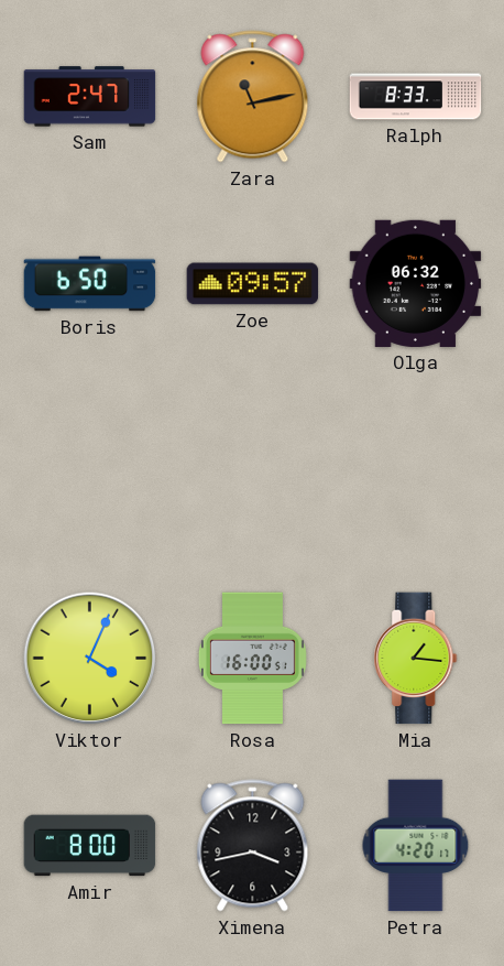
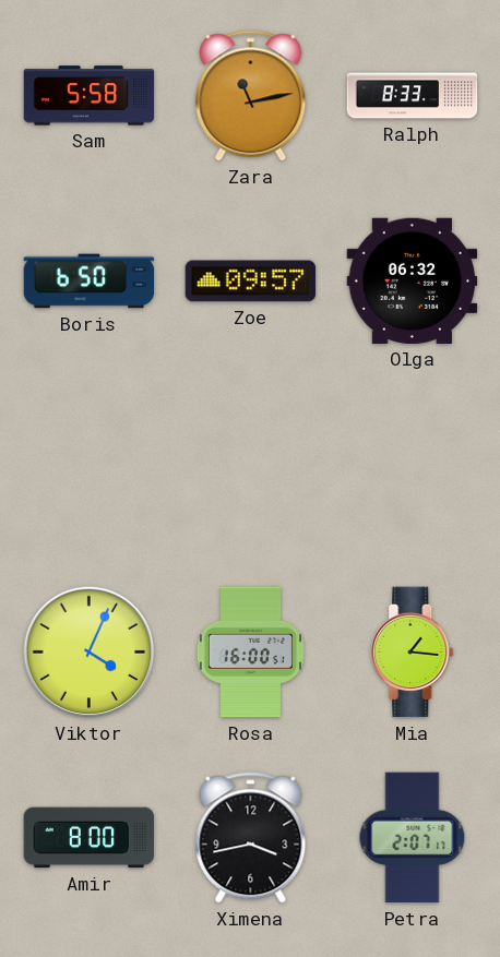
Sam: 2:47 -> 5:58 (90, 96)
Petra: 4:20 -> 2:07 (413, 838)
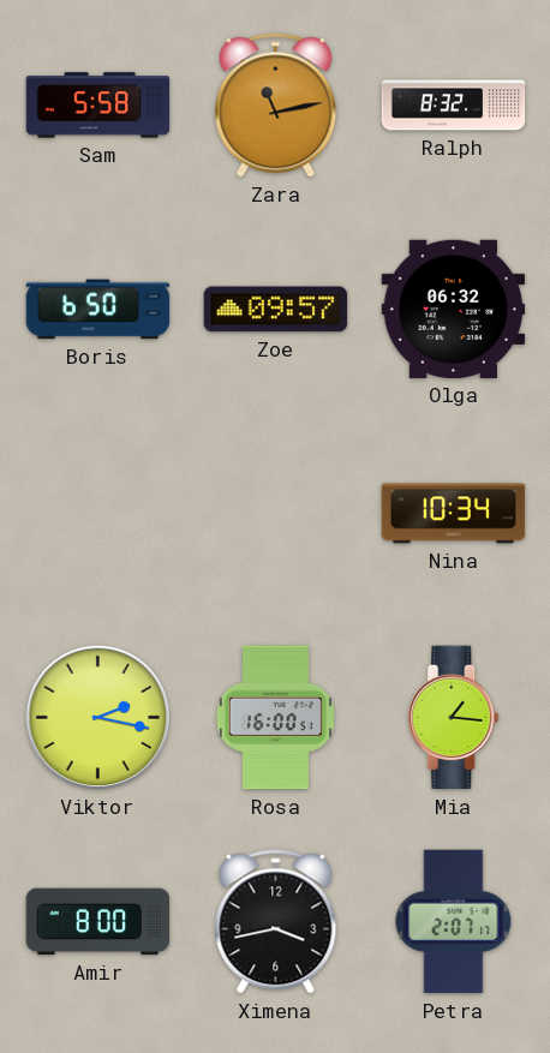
Ralph: 8:33 -> 8:32 (454, 106)
Nina: none -> 10:34 (454, 514)
Viktor: 4:04 -> 2:17 (98, 718)
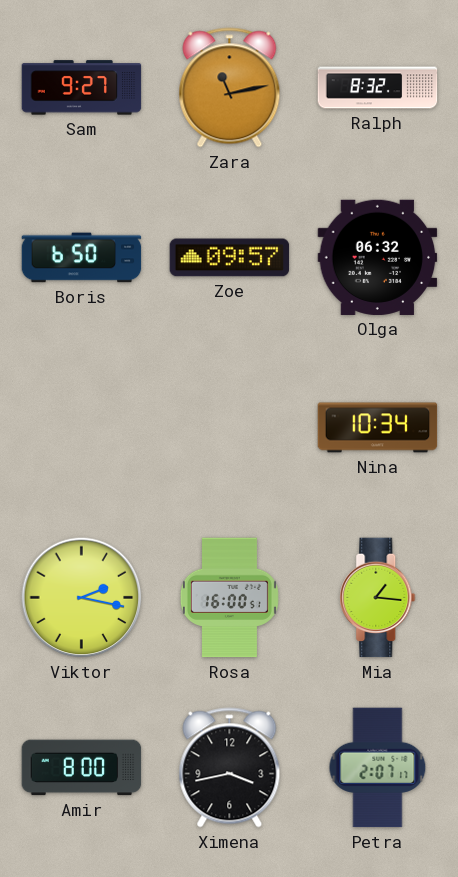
Sam: 5:58 -> 9:27 (82, 88)
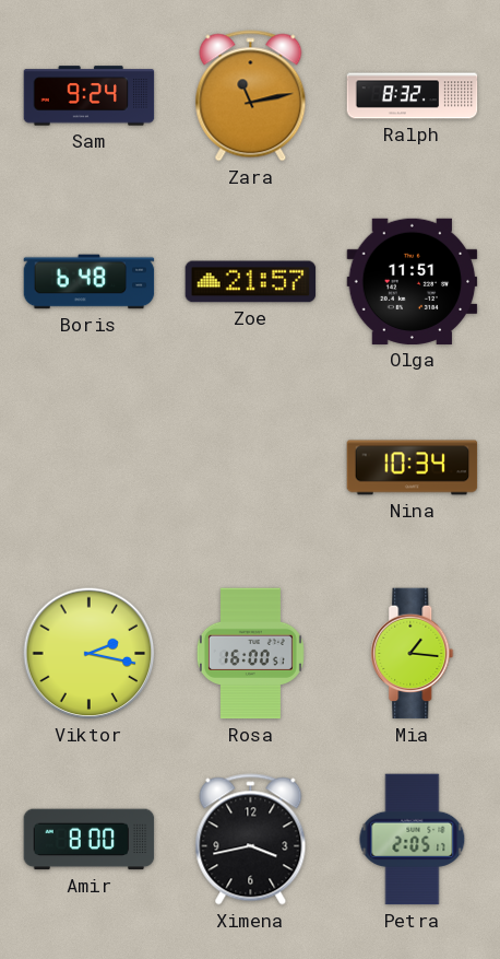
Sam: 9:27 -> 9:24 (90, 96)
Boris: 6:50 -> 6:48 (90, 282)
Zoe: 09:57 -> 21:57 (251, 282)
Olga: 06:32 -> 11:51 (413, 281)
Petra: 2:07 -> 2:05 (413, 840)
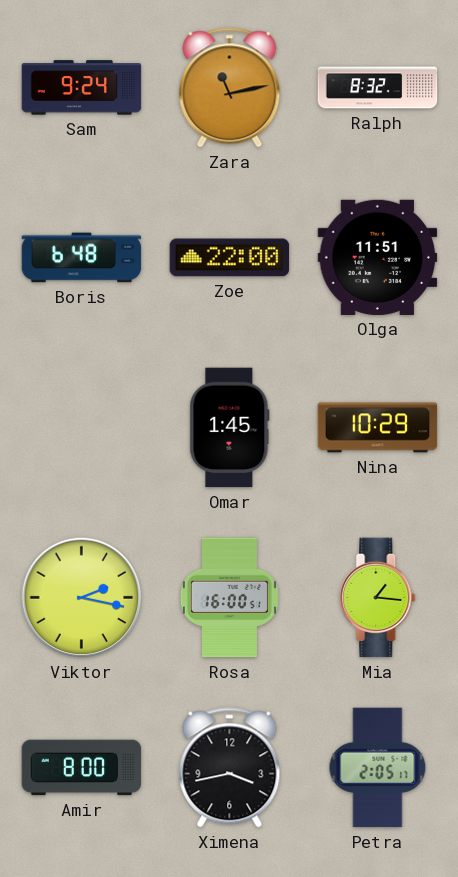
Zoe: 21:57 -> 22:00 (230, 258)
Omar: none -> 1:45 (230, 428)
Nina: 10:34 -> 10:29 (378, 428)
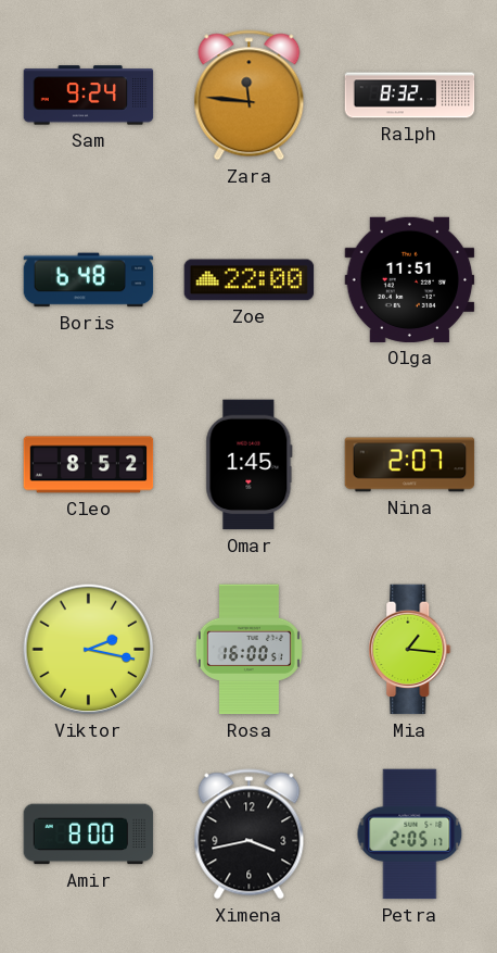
Zara: 11:13 -> 11:46 (250, 96)
Cleo: none -> 8:52 (89, 465)
Nina: 10:29 -> 2:07 (410, 465)
